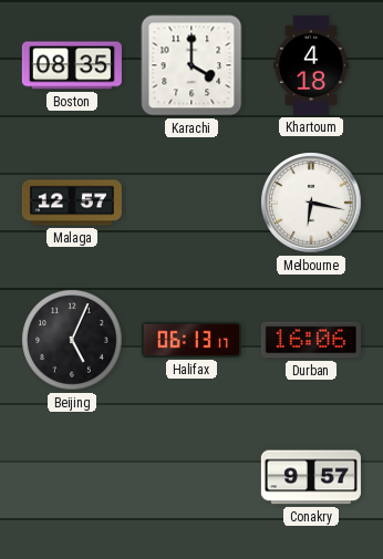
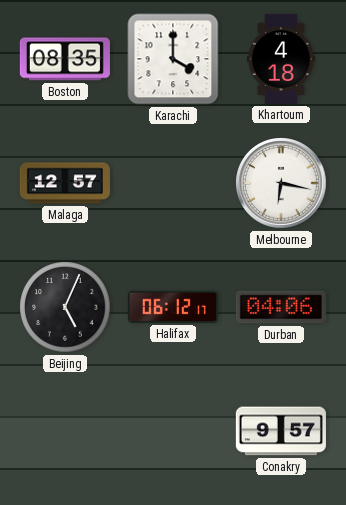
Halifax: 06:13 -> 06:12 (173, 307)
Durban: 16:06 -> 04:06 (281, 307)
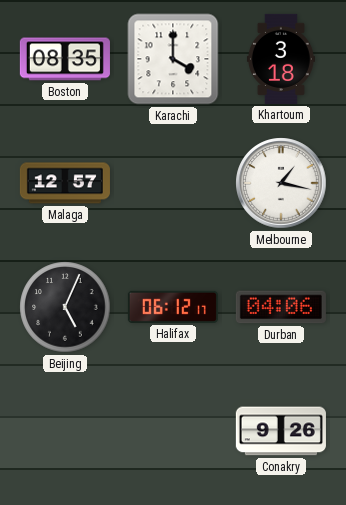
Khartoum: 4:18 -> 3:18 (281, 59)
Melbourne: 6:17 -> 1:17 (281, 183)
Conakry: 9:57 -> 9:26 (281, 431)
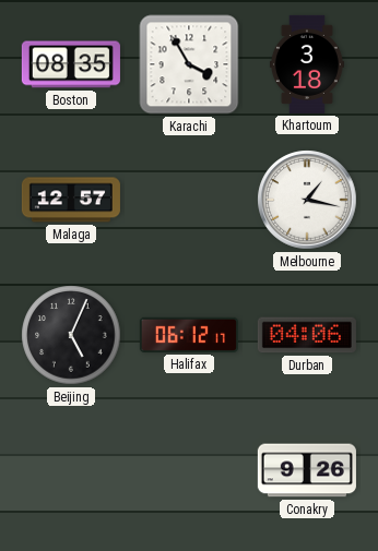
Karachi: 4:00 -> 3:55 (189, 64)
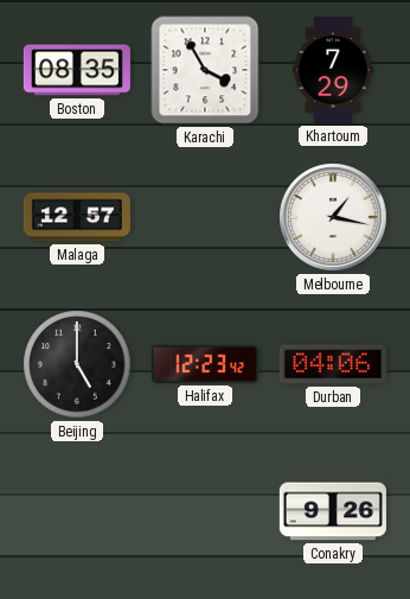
Khartoum: 3:18 -> 7:29 (333, 70)
Beijing: 5:04 -> 5:00 (77, 364)
Halifax: 06:12 -> 12:23 (205, 364)
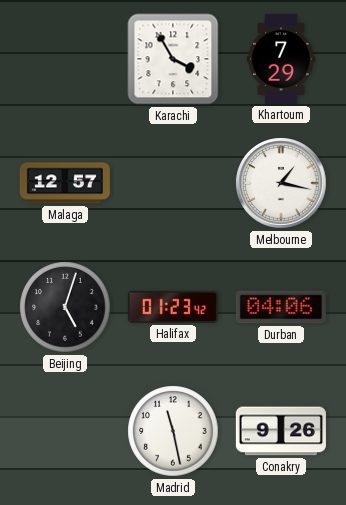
Boston: 08:35 -> none (77, 70)
Beijing: 5:00 -> 5:03 (65, 307)
Halifax: 12:23 -> 01:23 (173, 307)
Madrid: none -> 11:28 (173, 431)
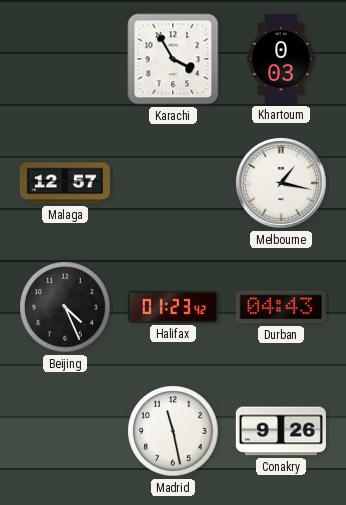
Khartoum: 7:29 -> 0:03 (281, 59)
Beijing: 5:03 -> 4:26 (65, 307)
Durban: 04:06 -> 04:43 (281, 307)
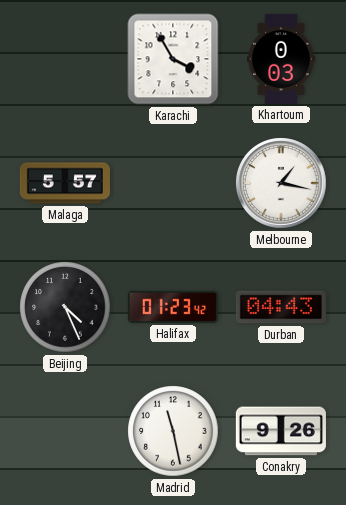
Malaga: 12:57 -> 5:57 (65, 183)
